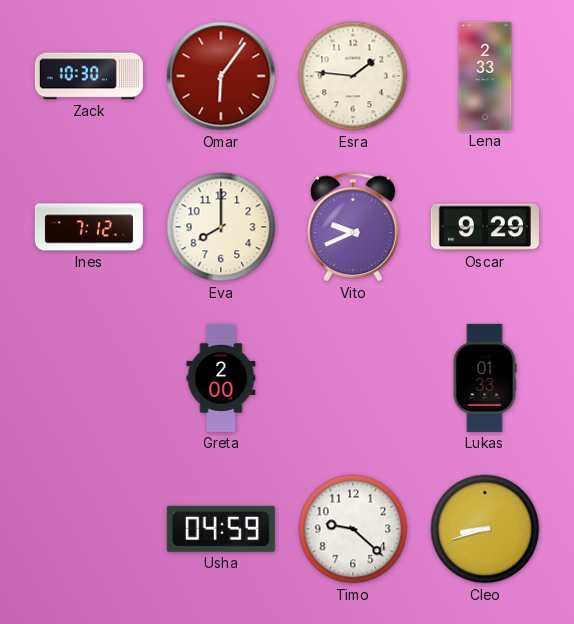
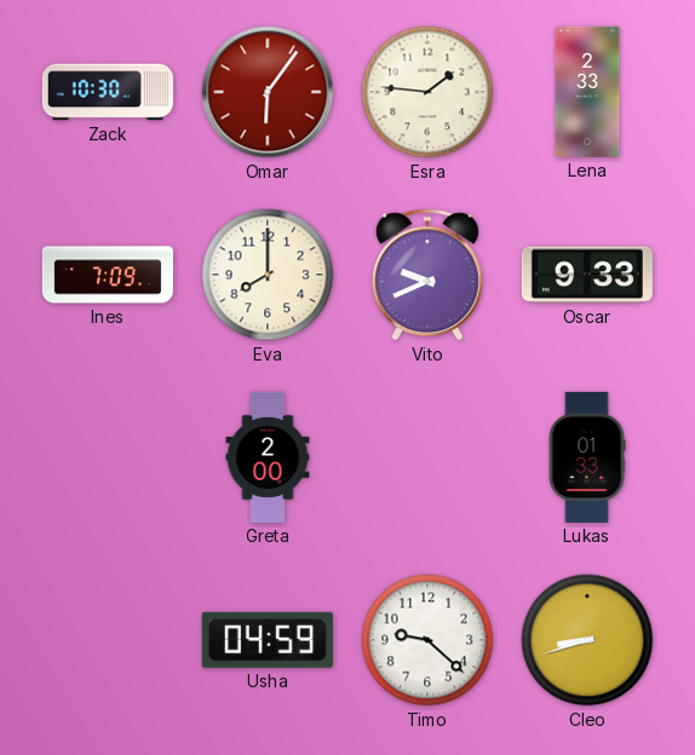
Ines: 7:12 -> 7:09 (108, 275)
Oscar: 9:29 -> 9:33 (587, 275)
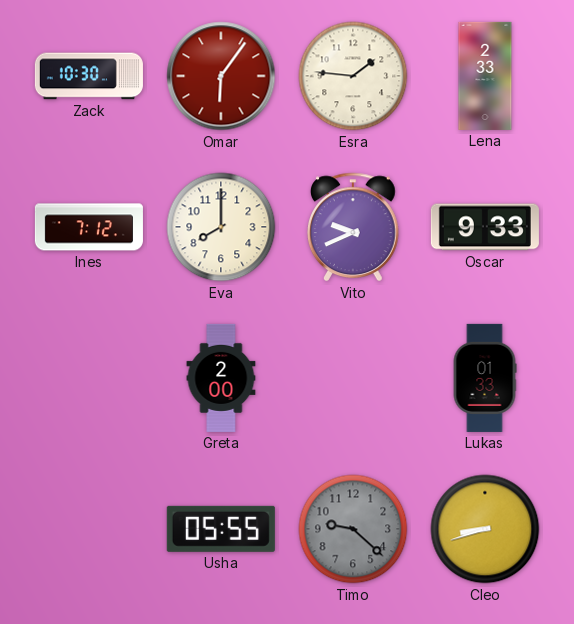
Ines: 7:09 -> 7:12 (89, 227)
Usha: 04:59 -> 05:55 (221, 529)
Timo dial: white -> grey (353, 529)
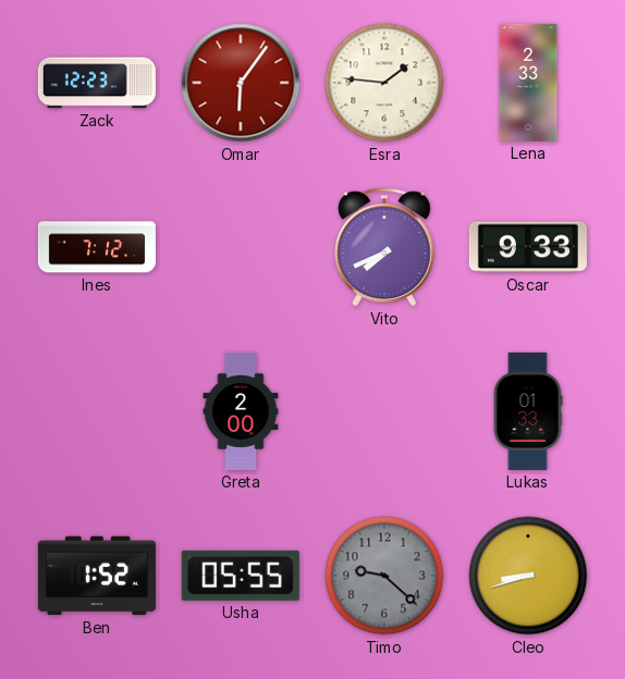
Zack: 10:30 -> 12:23 (97, 83)
Eva: 8:00 -> none (221, 227)
Vito: 9:41 -> 7:41 (385, 247)
Ben: none -> 1:52 (97, 576)
